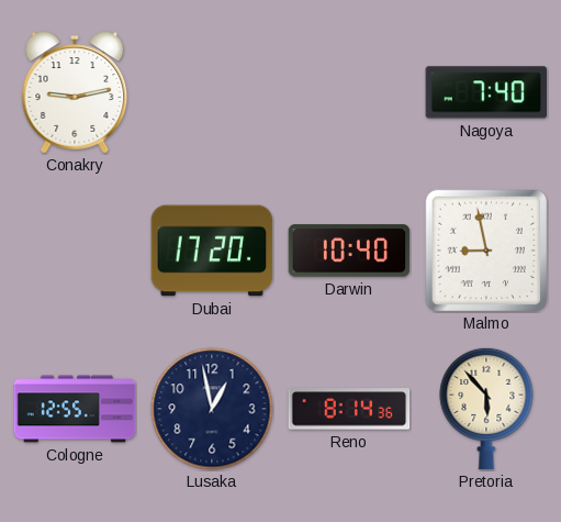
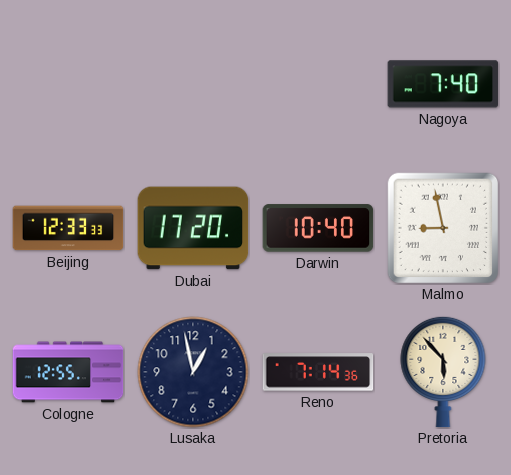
Conakry: 9:13 -> none (75, 92)
Beijing: none -> 12:33 (68, 228)
Reno: 8:14 -> 7:14 (318, 372)
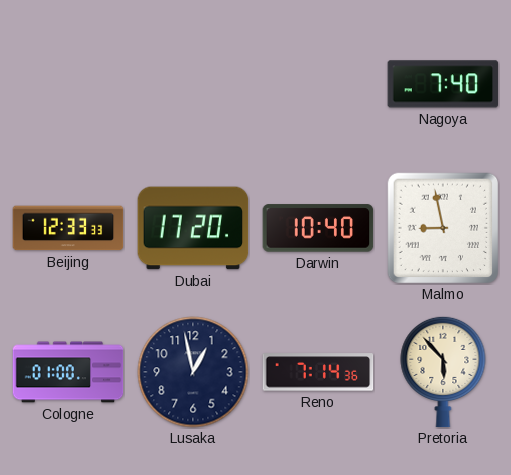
Cologne: 12:55 -> 01:00 (68, 372)
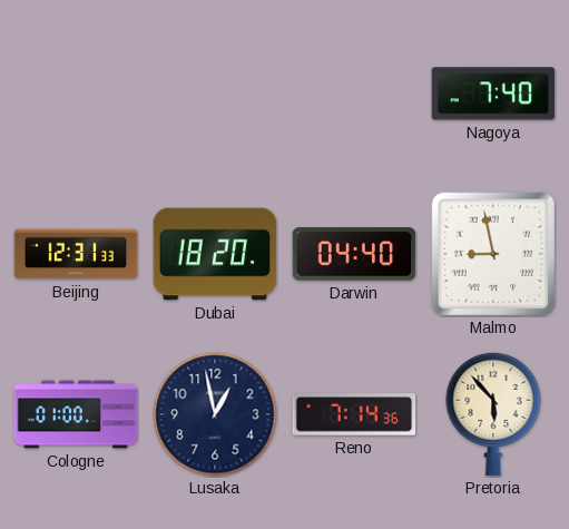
Beijing: 12:33 -> 12:31 (76, 254)
Dubai: 17:20 -> 18:20 (215, 254)
Darwin: 10:40 -> 04:40 (354, 254)
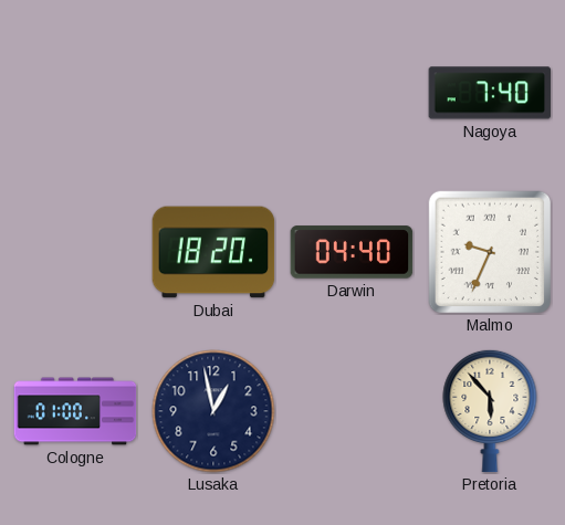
Beijing: 12:31 -> none (76, 254)
Malmo: 8:58 -> 9:34 (489, 251)
Reno: 7:14 -> none (354, 414)
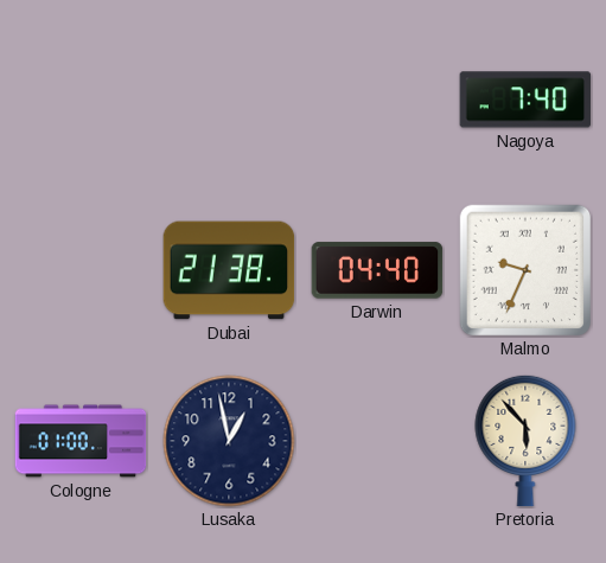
Dubai: 18:20 -> 21:38 (229, 270)
